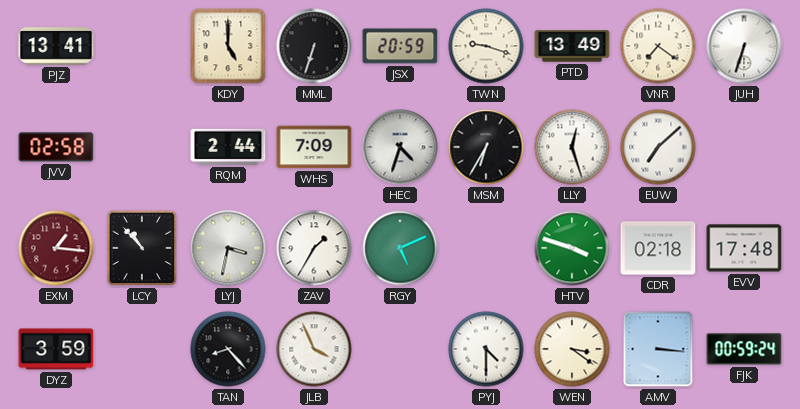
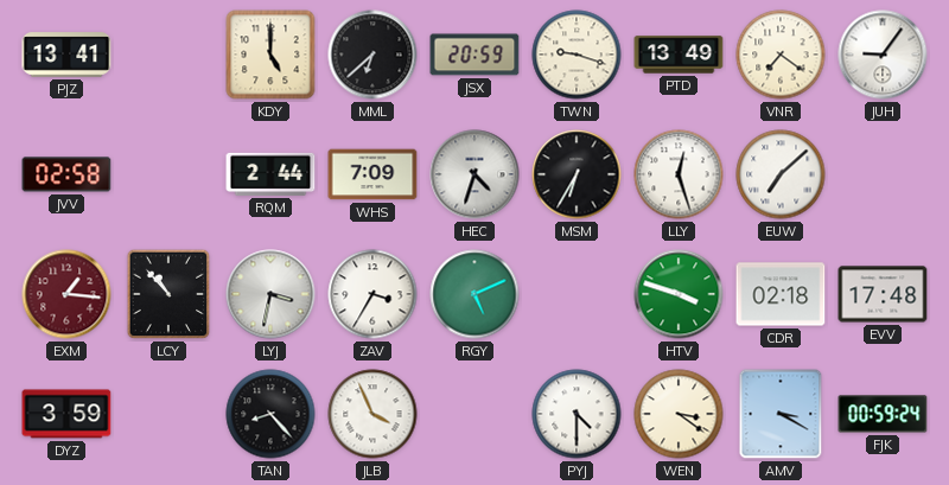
MML: 6:33 -> 6:38 (372, 55)
JUH: 6:33 -> 9:06 (883, 55)
ZAV: 1:35 -> 3:35 (372, 294)
AMV: 3:16 -> 3:20 (781, 414)
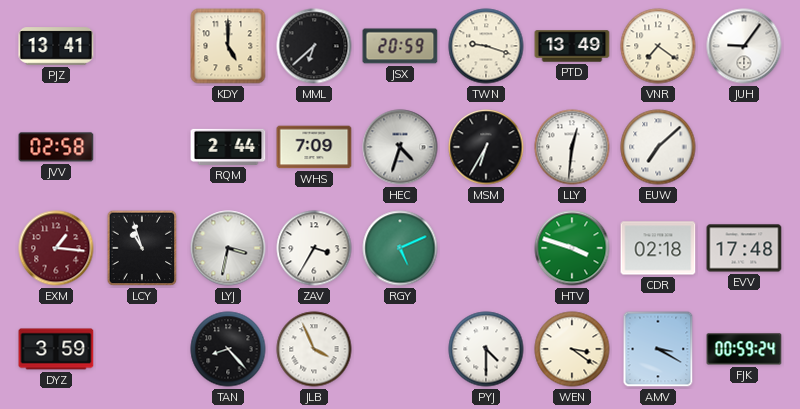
LLY: 12:27 -> 12:31 (572, 147)
LCY: 10:53 -> 10:57 (142, 248)
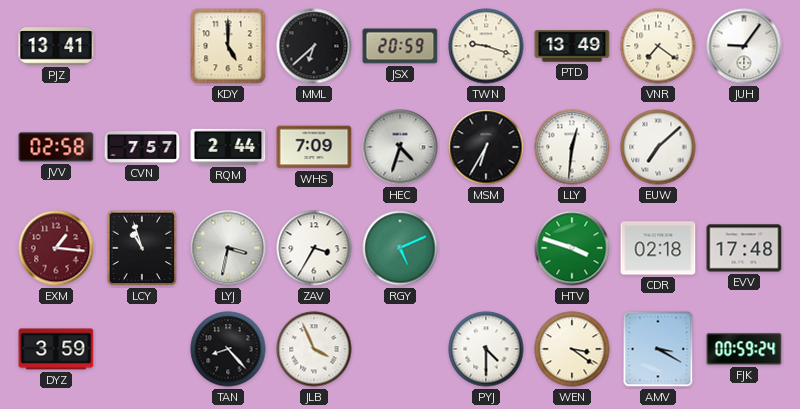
CVN: none -> 7:57 (142, 147)
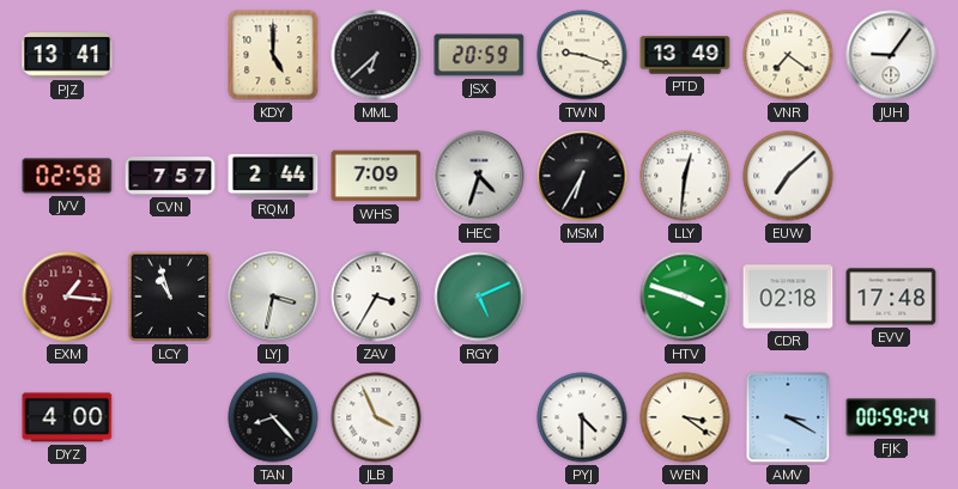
DYZ: 3:59 -> 4:00 (67, 417)
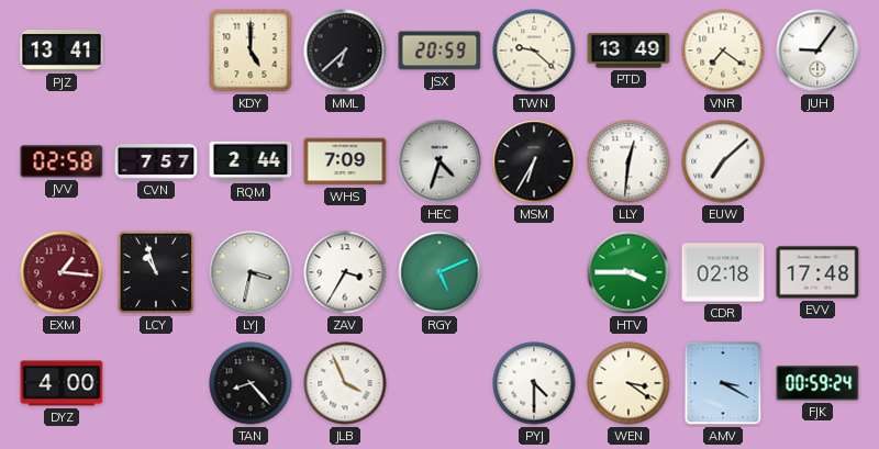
TWN: 9:18 -> 9:22 (534, 50)
HTV: 3:48 -> 3:45 (628, 272)
